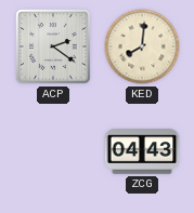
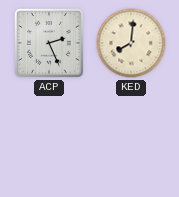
ACP: 2:21 -> 2:26 (50, 44)
ZCG: 04:43 -> none (142, 151)
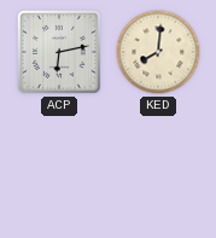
ACP: 2:26 -> 6:13 (60, 53)
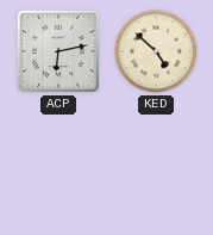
KED: 8:01 -> 4:52 (156, 51)
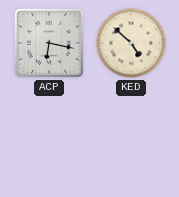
ACP: 6:13 -> 6:17 (50, 44)
